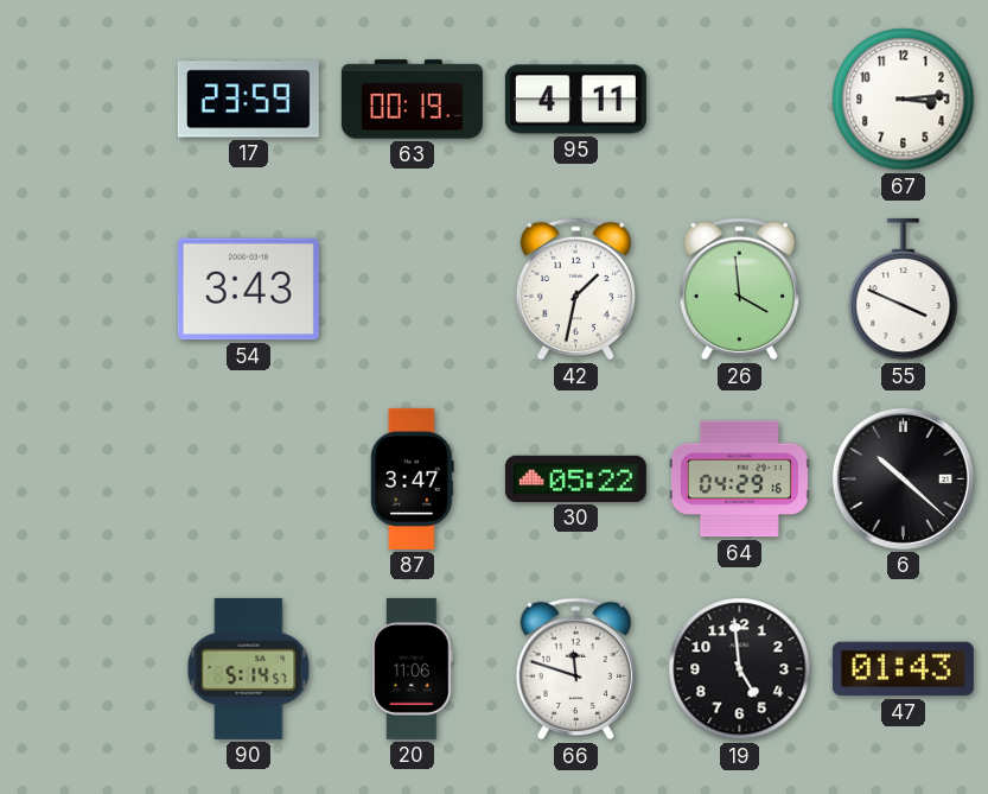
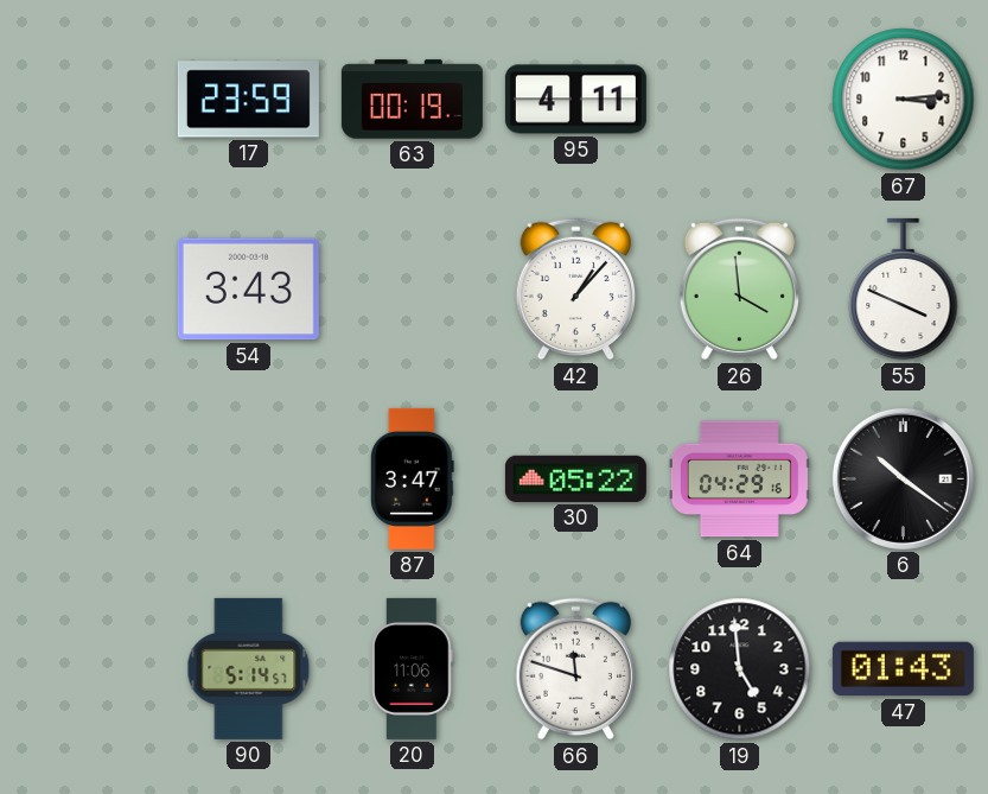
42: 1:32 -> 1:07 (576, 290)
6: 10:22 -> 10:21 (903, 478)
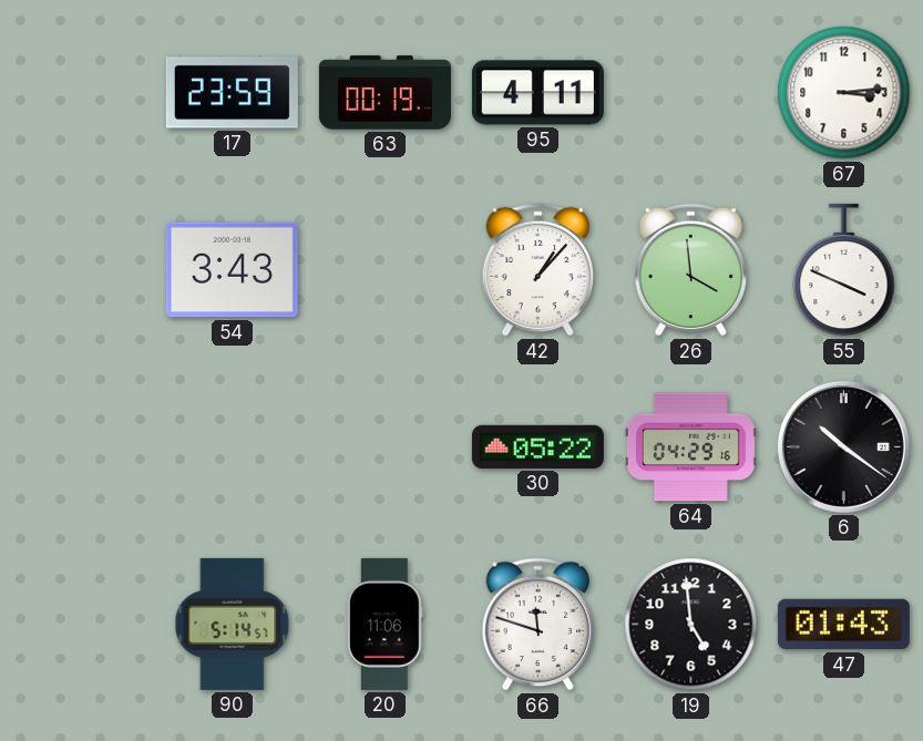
87: 3:47 -> none (412, 478)
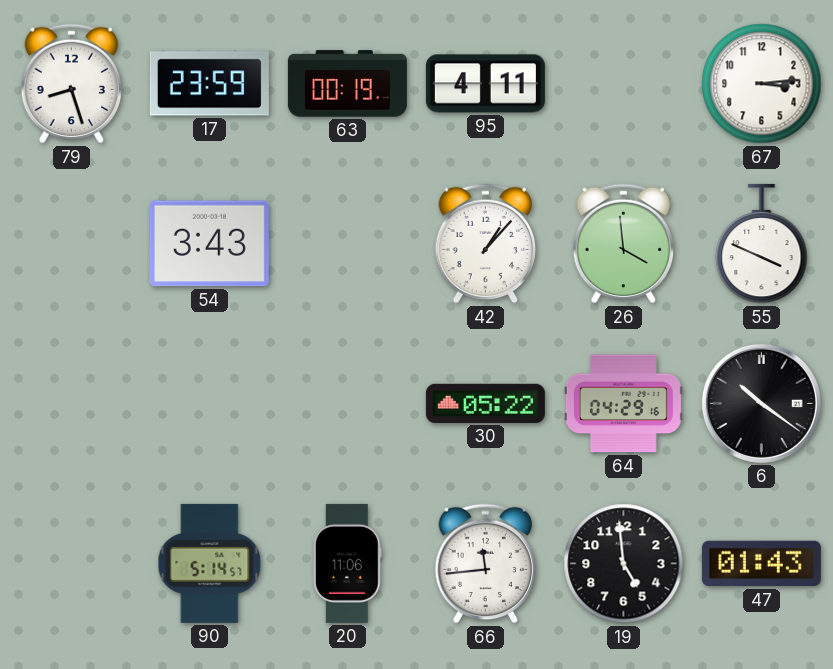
79: none -> 8:27 (72, 84)
66: 11:48 -> 11:44 (486, 564)
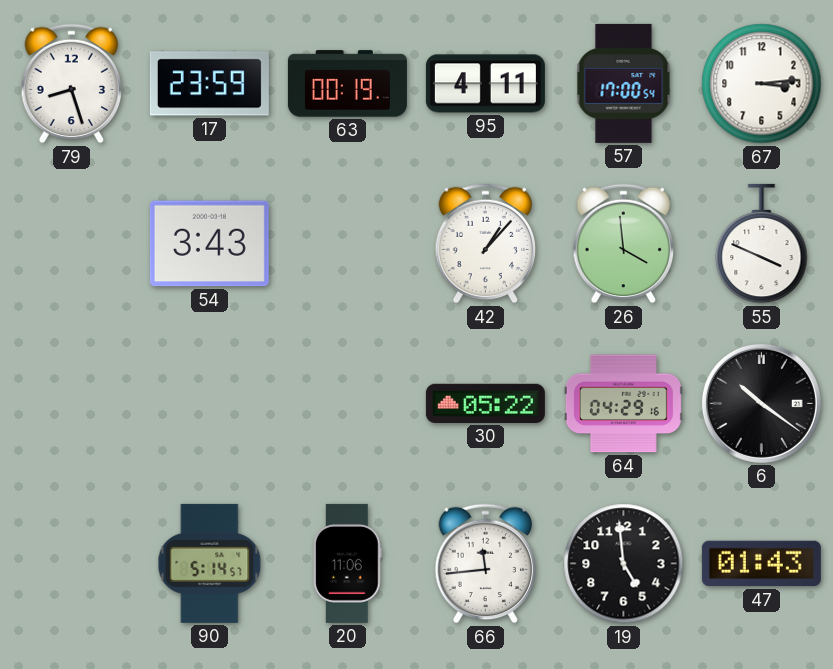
57: none -> 17:00 (624, 83)
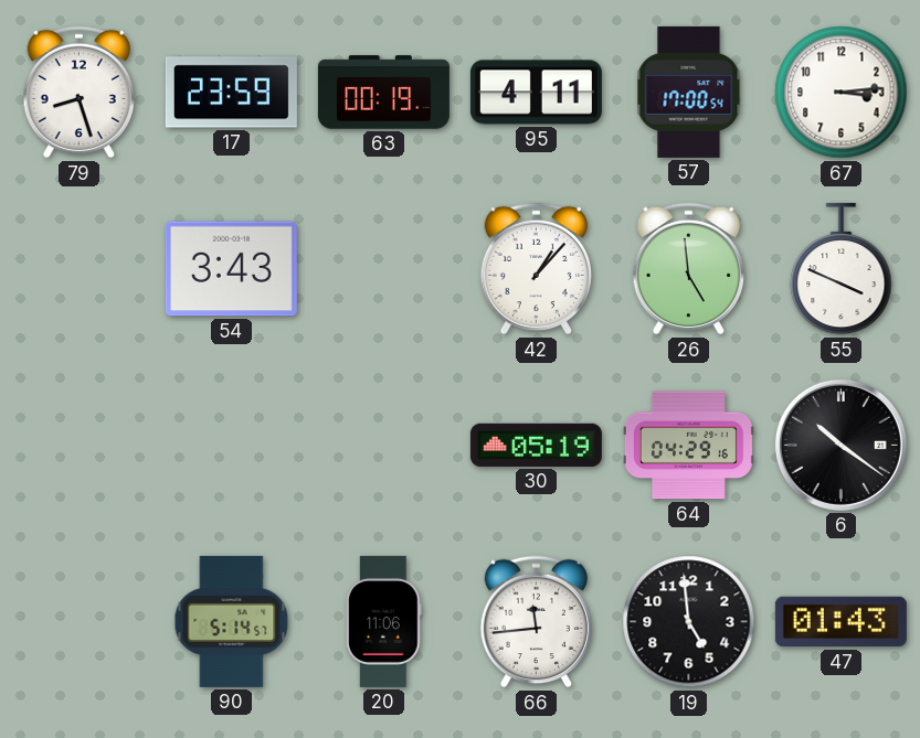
26: 3:59 -> 4:59 (689, 269)
30: 05:22 -> 05:19 (536, 445)
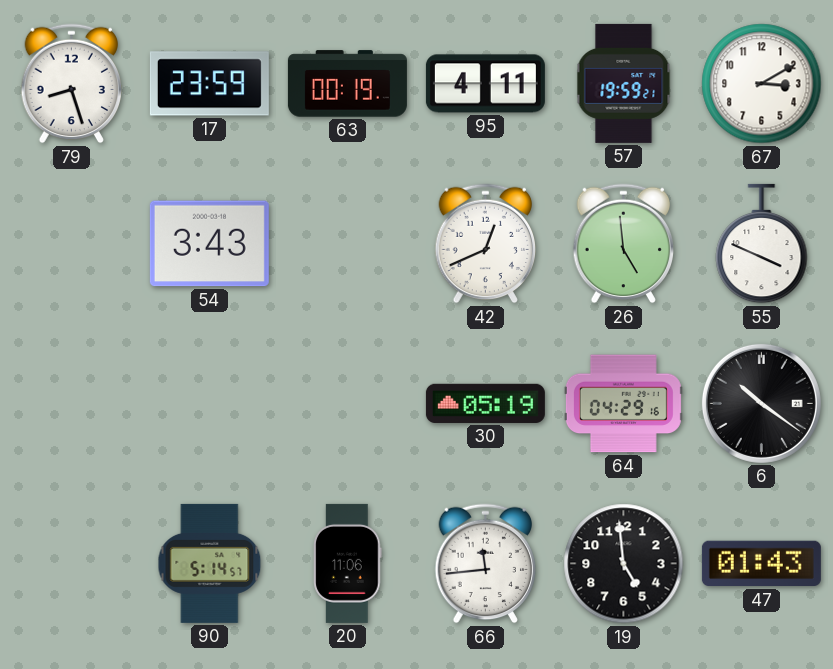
57: 17:00 -> 19:59 (624, 83)
67: 3:14 -> 3:10 (762, 84)
42: 1:07 -> 12:41 (486, 244)
